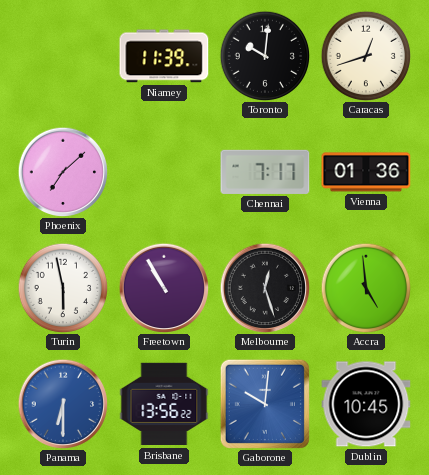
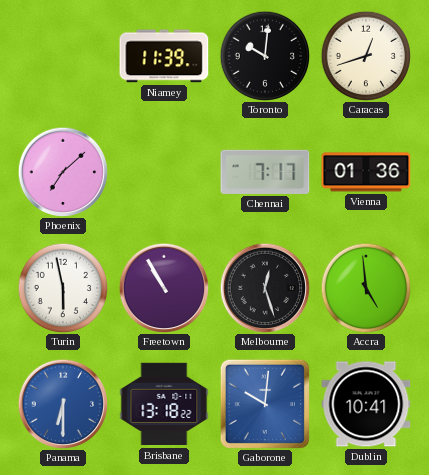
Brisbane: 13:56 -> 13:18 (164, 404)
Dublin: 10:45 -> 10:41 (366, 404)
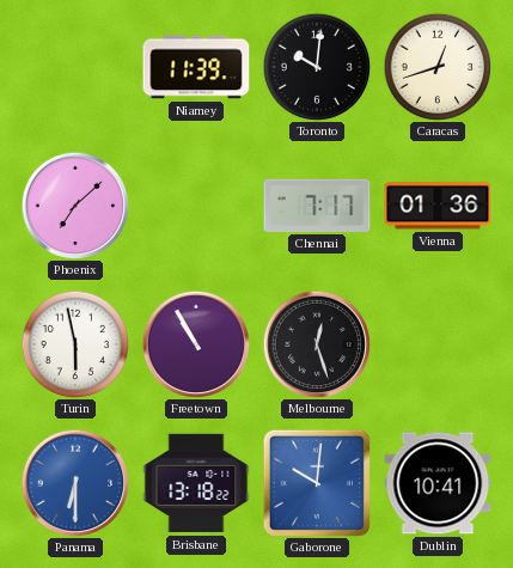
Accra: 4:59 -> none (366, 288)
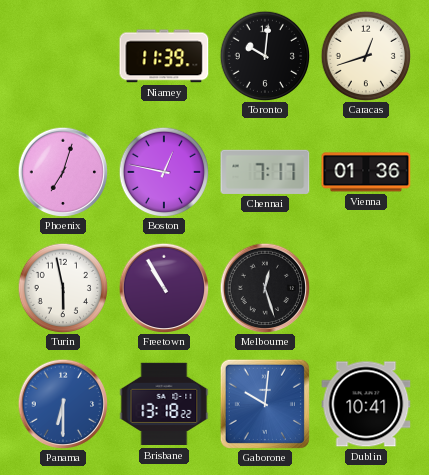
Phoenix: 7:08 -> 7:03 (63, 172)
Boston: none -> 12:47 (164, 172)
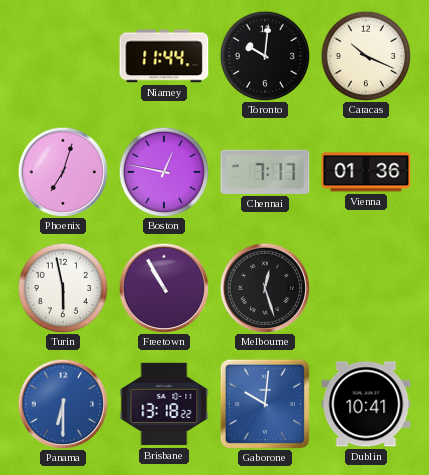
Niamey: 11:39 -> 11:44 (164, 56)
Caracas: 12:42 -> 10:19 (366, 56)
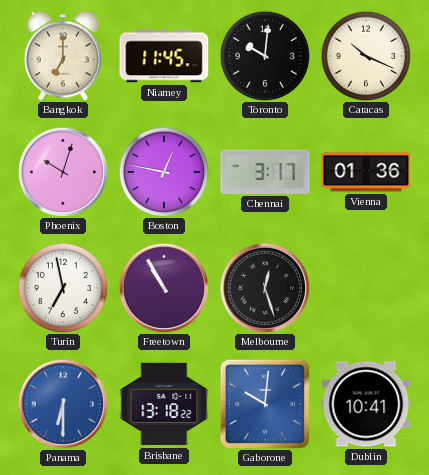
Bangkok: none -> 7:00 (63, 56)
Niamey: 11:44 -> 11:45 (164, 56)
Phoenix: 7:03 -> 10:03 (63, 172)
Chennai: 7:17 -> 3:17 (265, 172)
Turin: 5:58 -> 6:58 (63, 288)
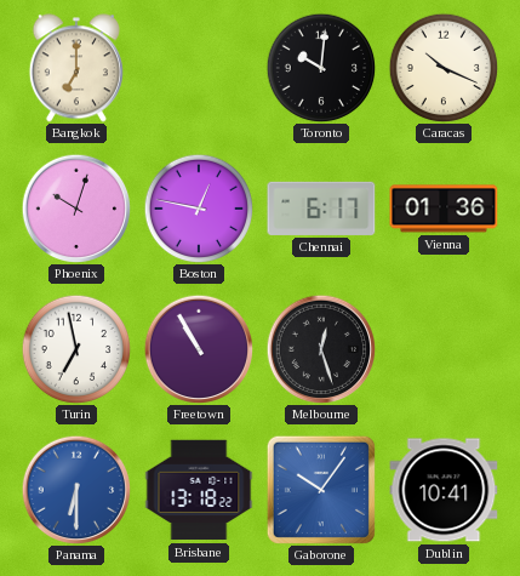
Niamey: 11:45 -> none (164, 56)
Chennai: 3:17 -> 6:17 (321, 209)
Gaborone: 10:01 -> 10:06 (321, 490)
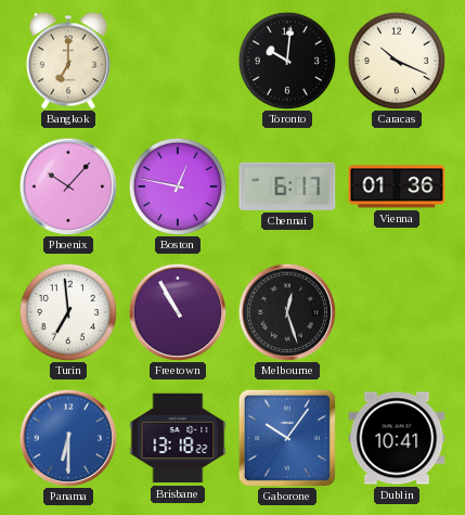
Phoenix: 10:03 -> 10:07 (68, 186)
Turin: 6:58 -> 6:59 (68, 312)
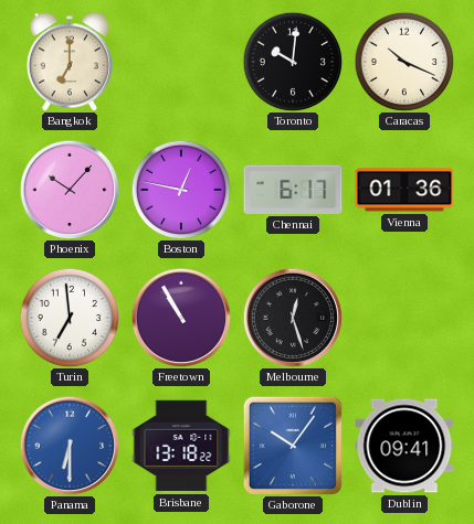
Dublin: 10:41 -> 09:41 (404, 446)
